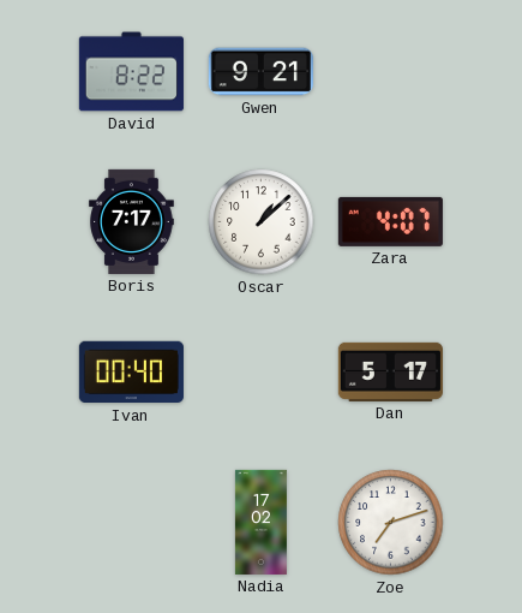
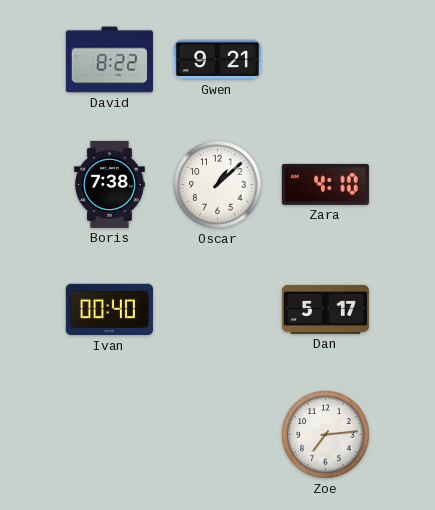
Boris: 7:17 -> 7:38 (110, 184)
Zara: 4:07 -> 4:10 (325, 184)
Nadia: 17:02 -> none (260, 522)
Zoe: 7:12 -> 7:14 (326, 435)
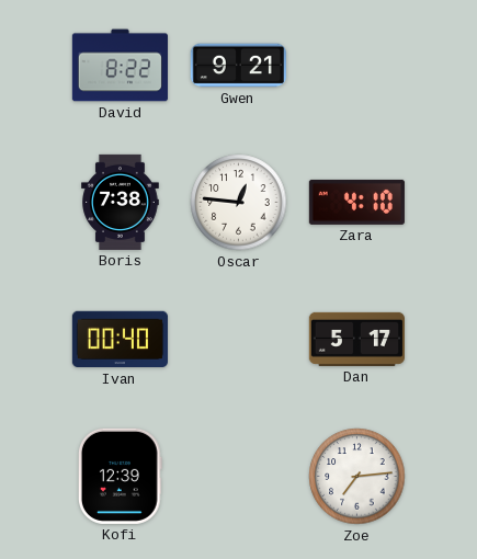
Oscar: 1:08 -> 12:46 (239, 203)
Kofi: none -> 12:39 (120, 476)
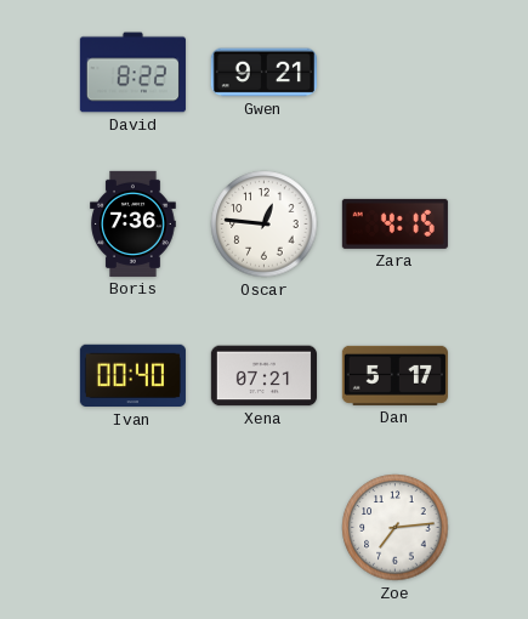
Boris: 7:38 -> 7:36 (134, 223)
Zara: 4:10 -> 4:15 (394, 223)
Xena: none -> 07:21 (263, 376)
Kofi: 12:39 -> none (120, 476)
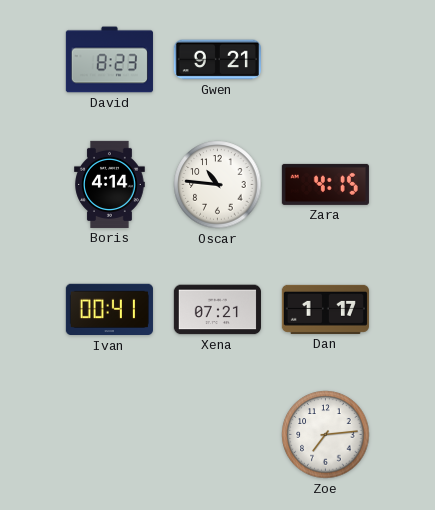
David: 8:22 -> 8:23 (109, 60)
Boris: 7:36 -> 4:14 (110, 184)
Oscar: 12:46 -> 10:46 (218, 185)
Ivan: 00:40 -> 00:41 (109, 310)
Dan: 5:17 -> 1:17 (325, 309)
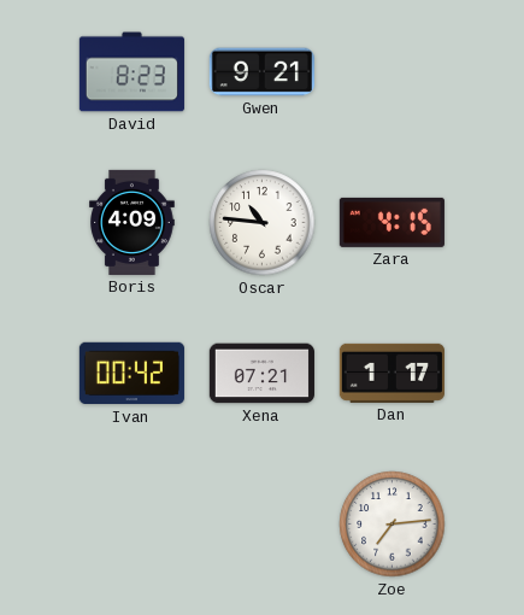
Boris: 4:14 -> 4:09 (133, 222)
Ivan: 00:41 -> 00:42 (131, 374)
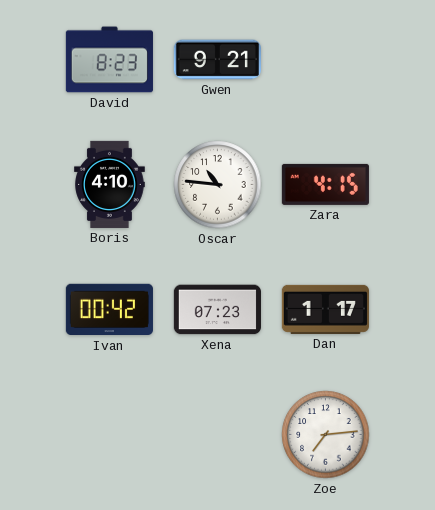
Boris: 4:09 -> 4:10 (110, 184)
Xena: 07:21 -> 07:23 (217, 310)
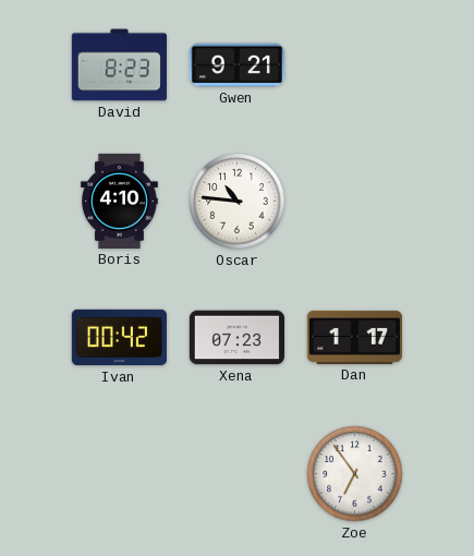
Zara: 4:15 -> none (325, 184)
Zoe: 7:14 -> 6:54 (355, 474)
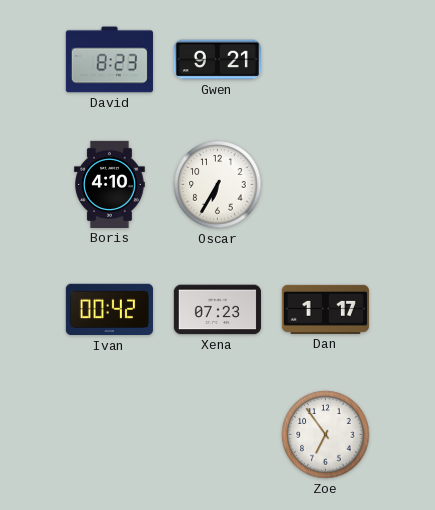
Oscar: 10:46 -> 6:35 (218, 185)
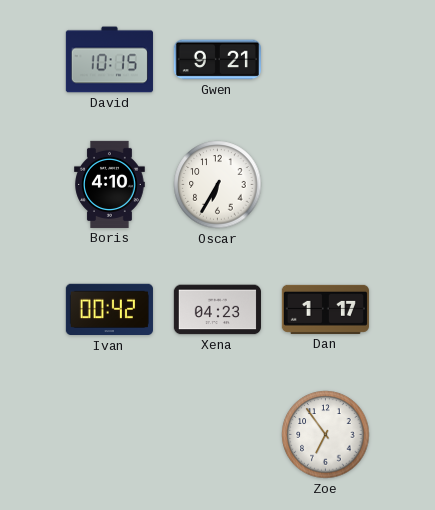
David: 8:23 -> 10:15 (109, 60)
Xena: 07:23 -> 04:23 (217, 310)
